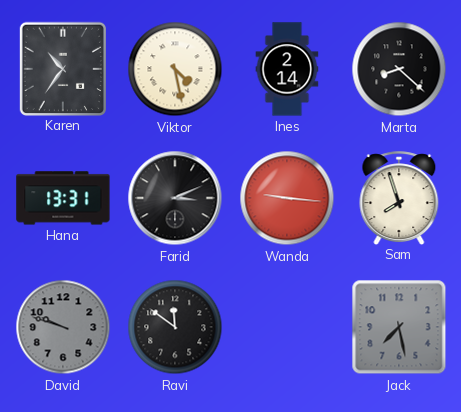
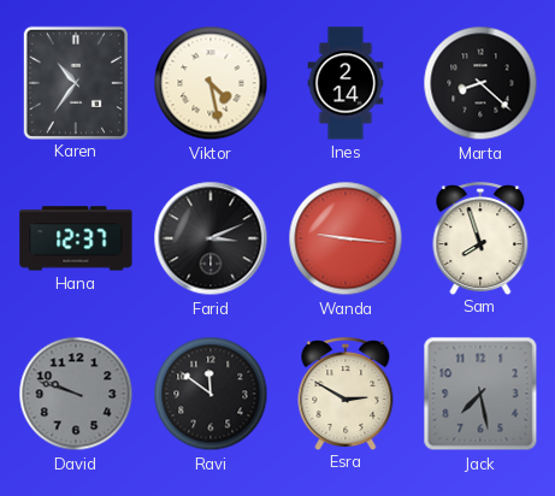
Hana: 13:31 -> 12:37 (76, 238)
Esra: none -> 2:50 (346, 394)
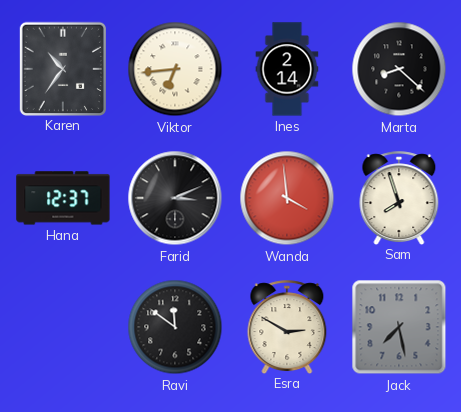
Viktor: 4:28 -> 6:44 (175, 69)
Wanda: 9:16 -> 3:59 (287, 198)
David: 9:48 -> none (76, 394)
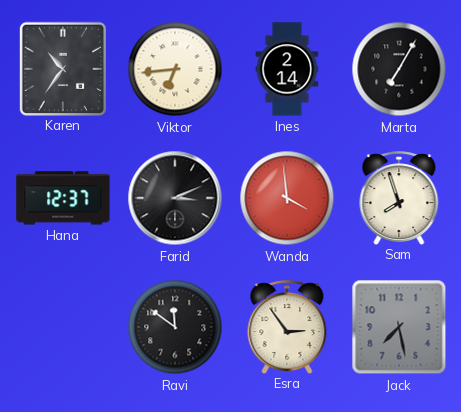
Marta: 8:22 -> 7:05 (399, 69)
Esra: 2:50 -> 2:54 (287, 327)
